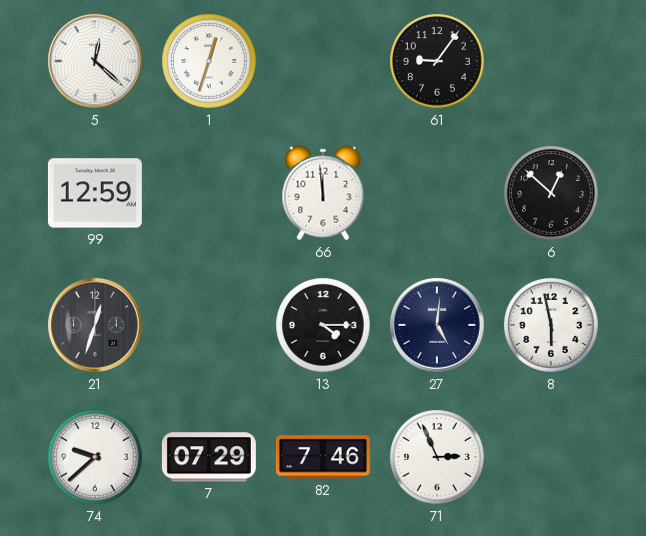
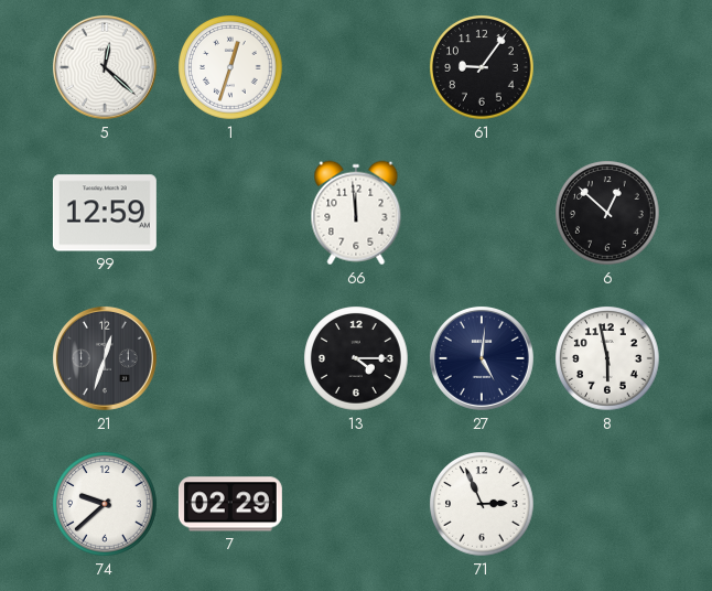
7: 07:29 -> 02:29 (230, 504)
82: 7:46 -> none (323, 457)
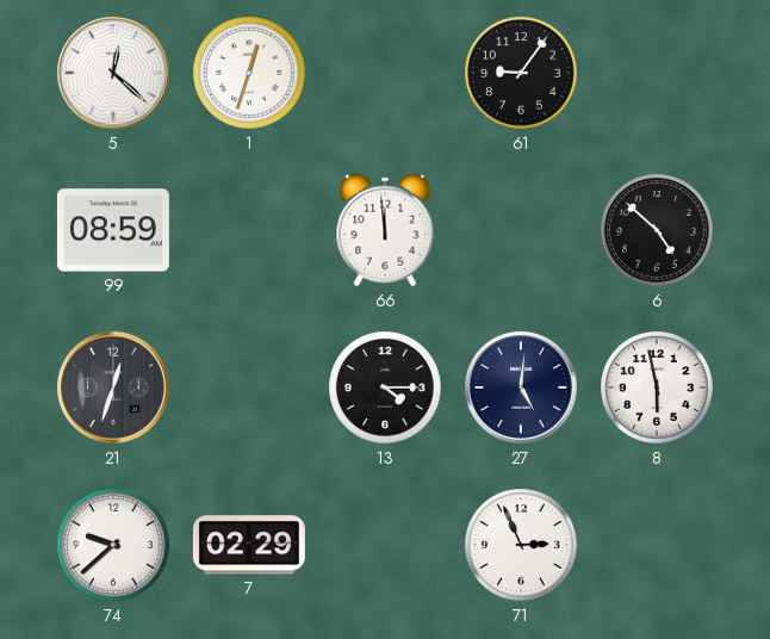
99: 12:59 -> 08:59 (113, 230)
6: 12:52 -> 4:52 (657, 230)
